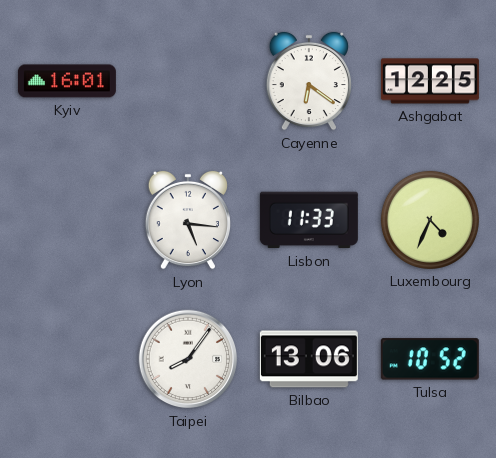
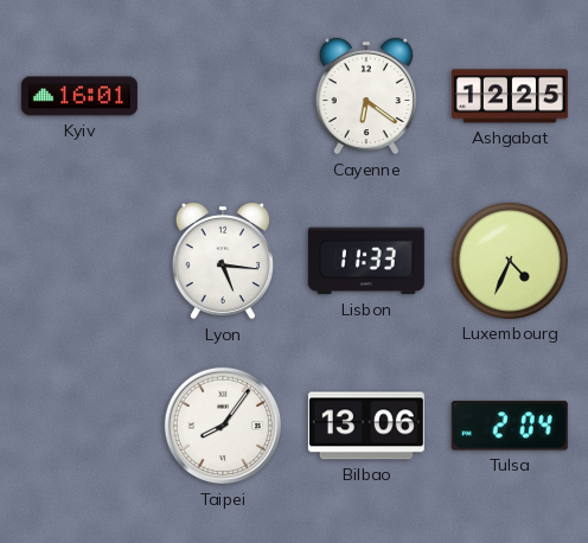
Tulsa: 10:52 -> 2:04 (510, 426)
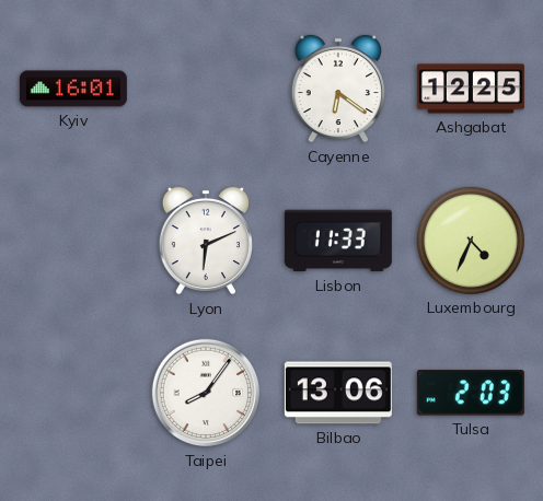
Lyon: 5:16 -> 6:11 (206, 241)
Tulsa: 2:04 -> 2:03 (471, 393)
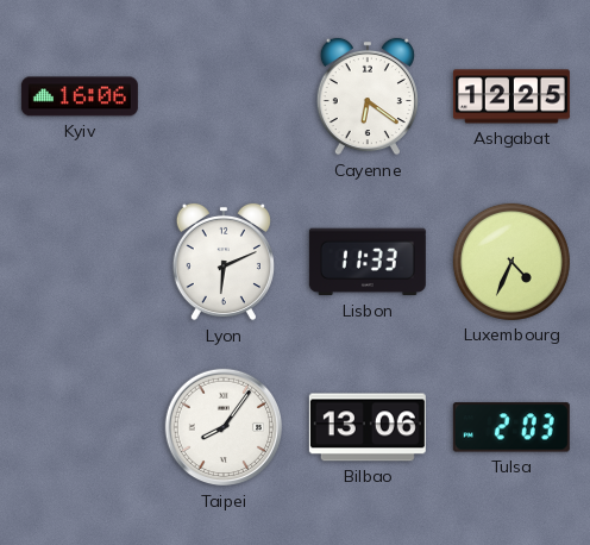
Kyiv: 16:01 -> 16:06 (80, 96)
